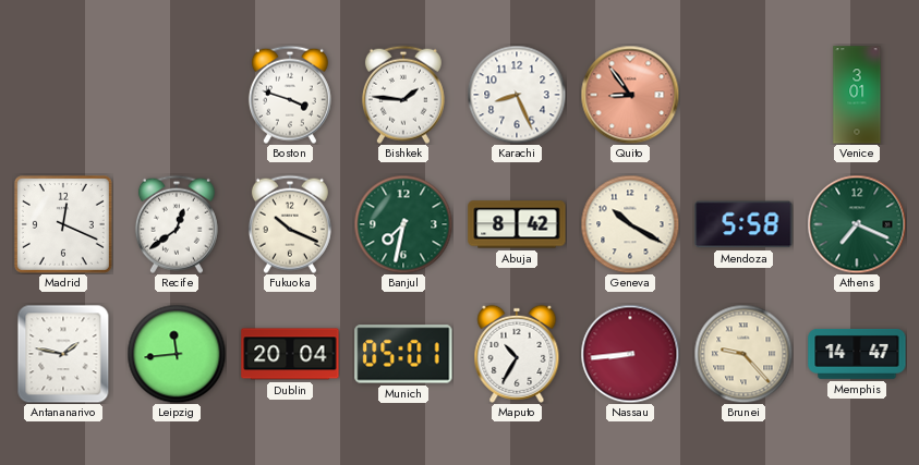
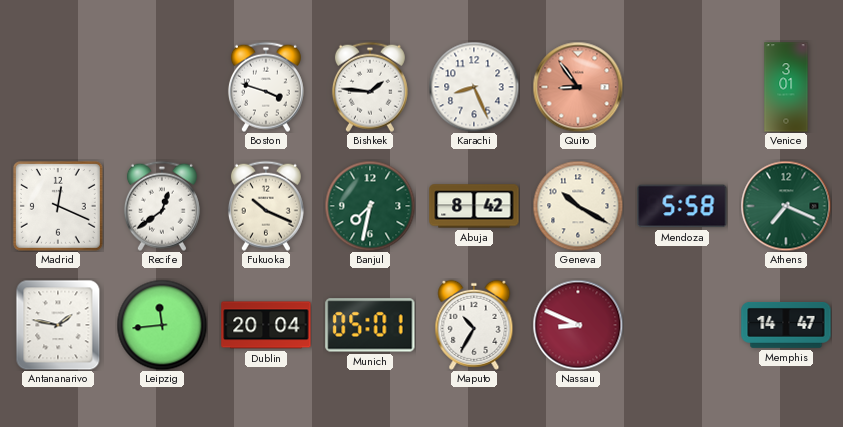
Nassau: 8:44 -> 8:49 (578, 325)
Brunei: 9:23 -> none (743, 354)
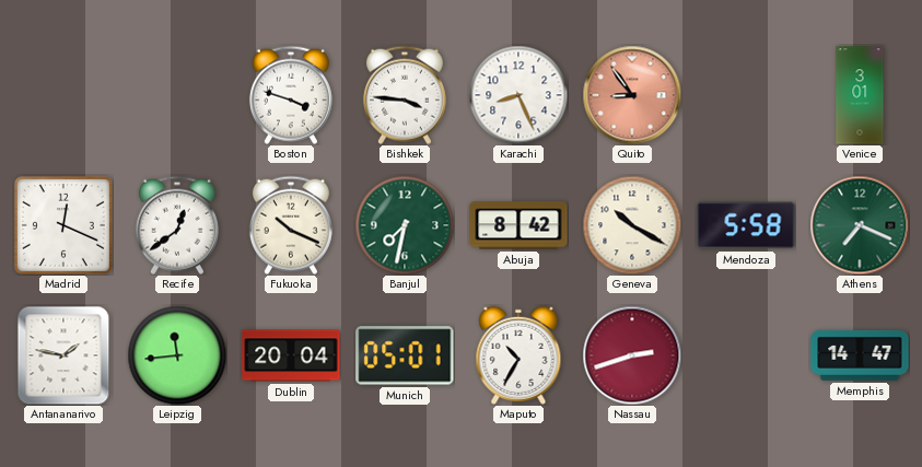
Bishkek: 1:46 -> 3:46 (405, 95)
Nassau: 8:49 -> 2:42 (632, 355)
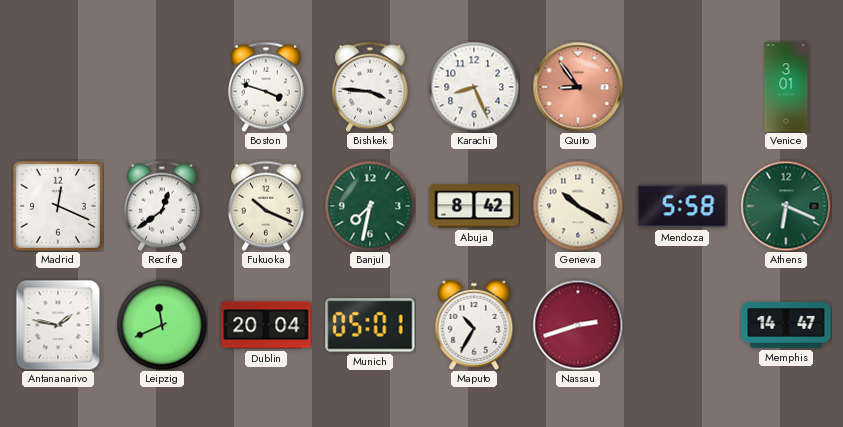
Athens: 7:19 -> 6:19 (786, 206)
Leipzig: 11:44 -> 11:41 (162, 325)
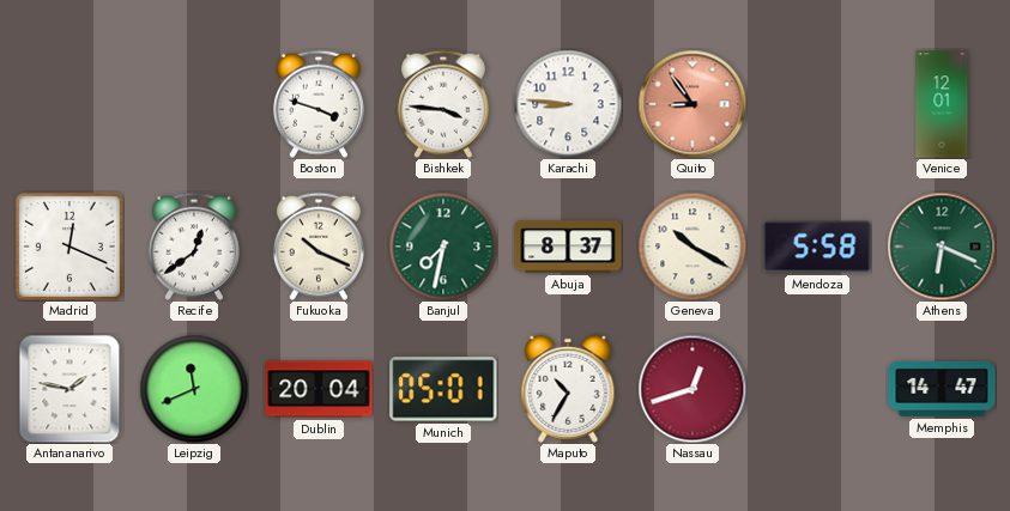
Karachi: 8:26 -> 8:46 (568, 104)
Venice: 3:01 -> 12:01 (942, 104)
Abuja: 8:42 -> 8:37 (568, 247)
Nassau: 2:42 -> 12:42 (693, 389)
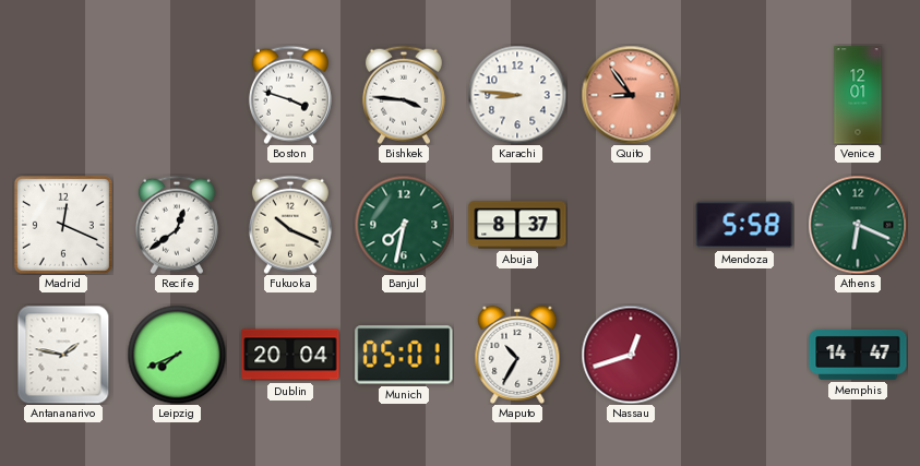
Geneva: 10:20 -> none (693, 247)
Leipzig: 11:41 -> 7:41 (177, 355)
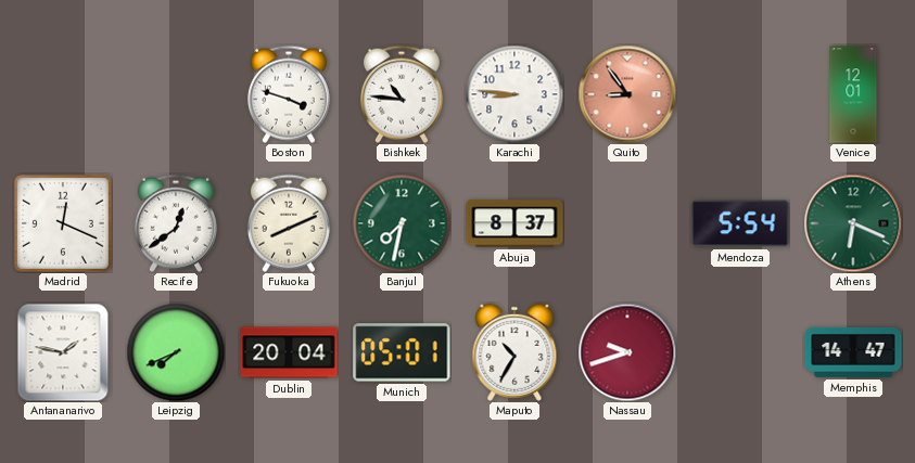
Bishkek: 3:46 -> 10:46 (402, 94)
Fukuoka: 10:19 -> 8:11 (289, 223)
Mendoza: 5:58 -> 5:54 (740, 223)
Nassau: 12:42 -> 9:42 (627, 352)
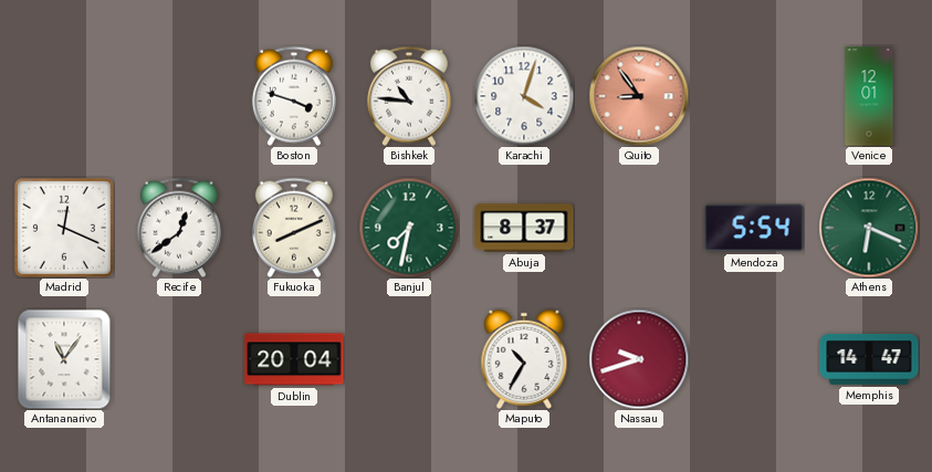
Karachi: 8:46 -> 4:03 (524, 96)
Antananarivo: 1:47 -> 11:06 (64, 359)
Leipzig: 7:41 -> none (176, 352)
Munich: 05:01 -> none (402, 352)
